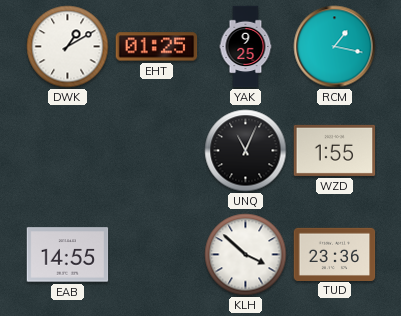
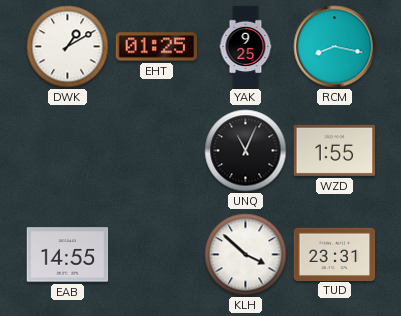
RCM: 1:17 -> 8:17 (335, 47)
TUD: 23:36 -> 23:31 (335, 254)
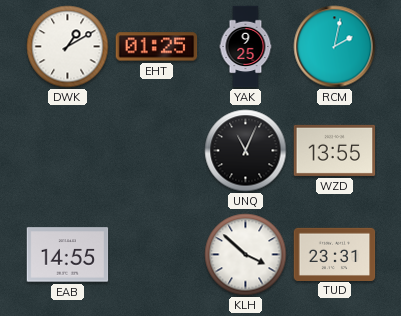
RCM: 8:17 -> 2:02 (335, 47)
WZD: 1:55 -> 13:55 (335, 150)
